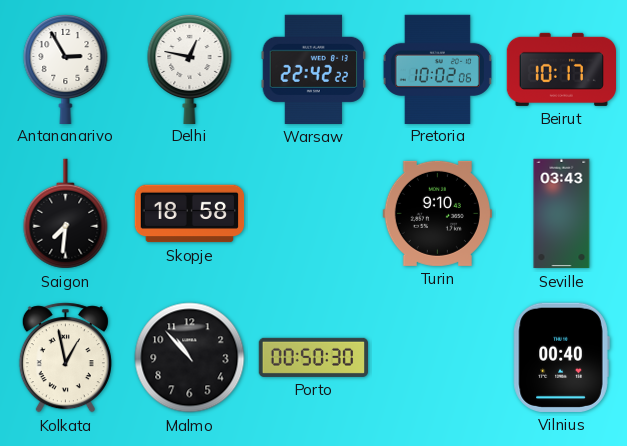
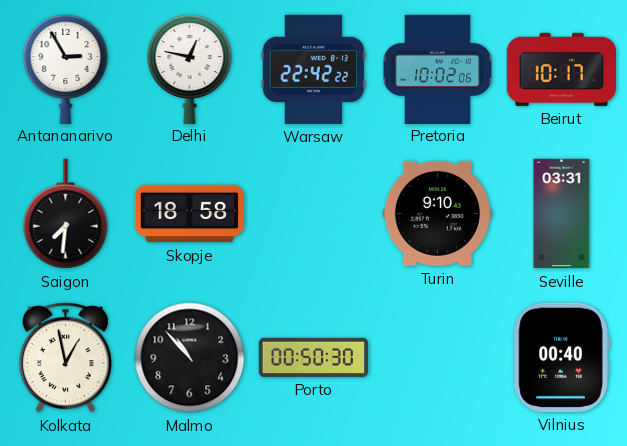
Seville: 03:43 -> 03:31 (562, 214)
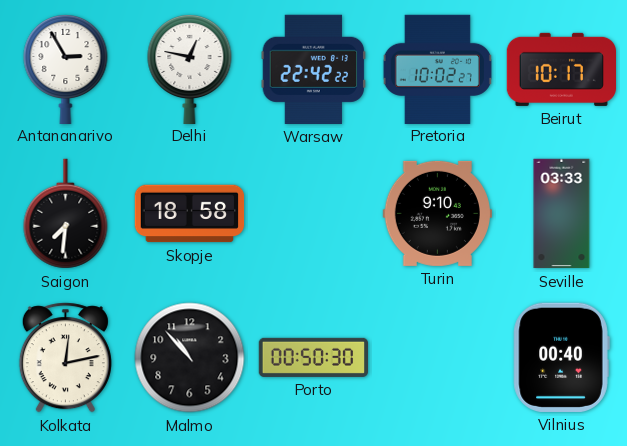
Pretoria: 10:02:06 -> 10:02:27 (437, 69)
Seville: 03:31 -> 03:33 (562, 214)
Kolkata: 12:58 -> 12:13 (65, 358)
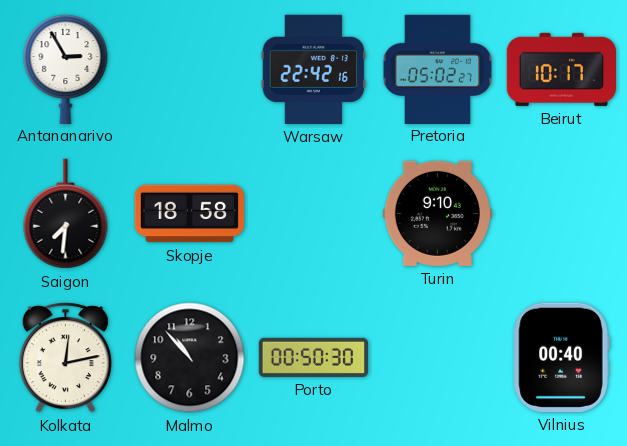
Delhi: 12:47 -> none (190, 68)
Warsaw: 22:42:22 -> 22:42:16 (314, 69)
Pretoria: 10:02 -> 05:02 (437, 69)
Seville: 03:33 -> none (562, 214)
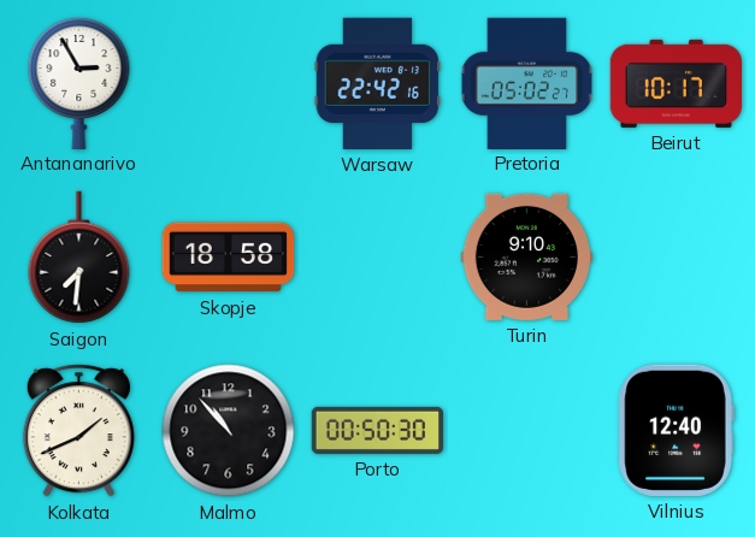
Kolkata: 12:13 -> 1:41 (78, 431)
Vilnius: 00:40 -> 12:40 (676, 430)
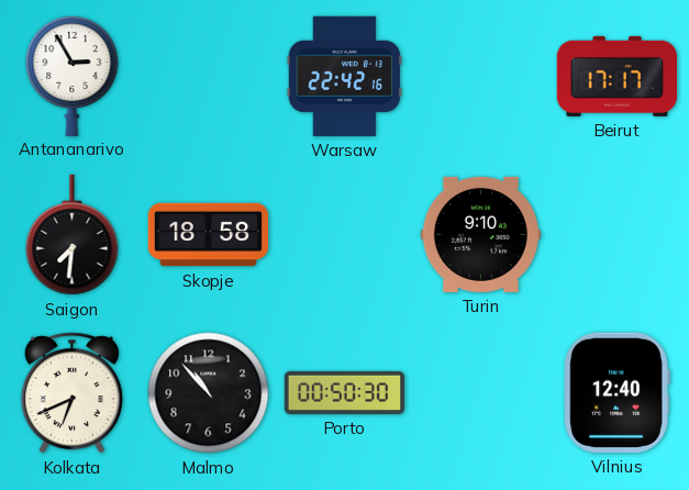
Pretoria: 05:02 -> none (526, 83)
Beirut: 10:17 -> 17:17 (616, 76)
Kolkata: 1:41 -> 6:41 (71, 393)
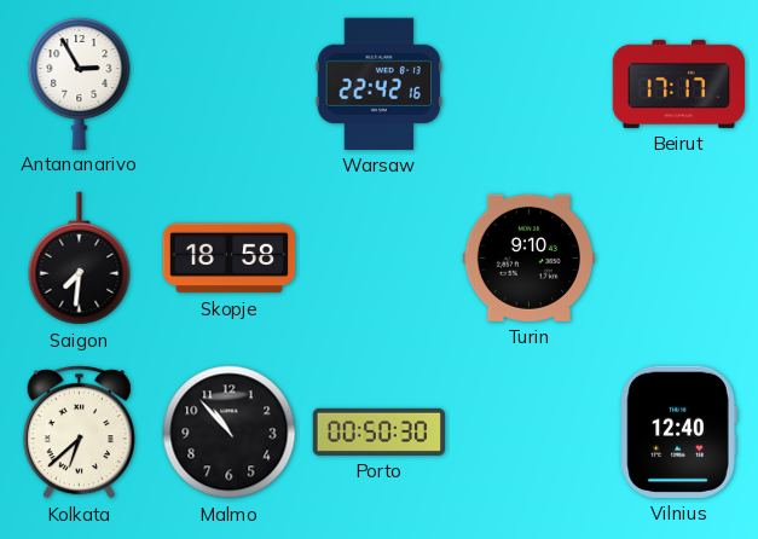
Kolkata: 6:41 -> 6:38 (79, 433)
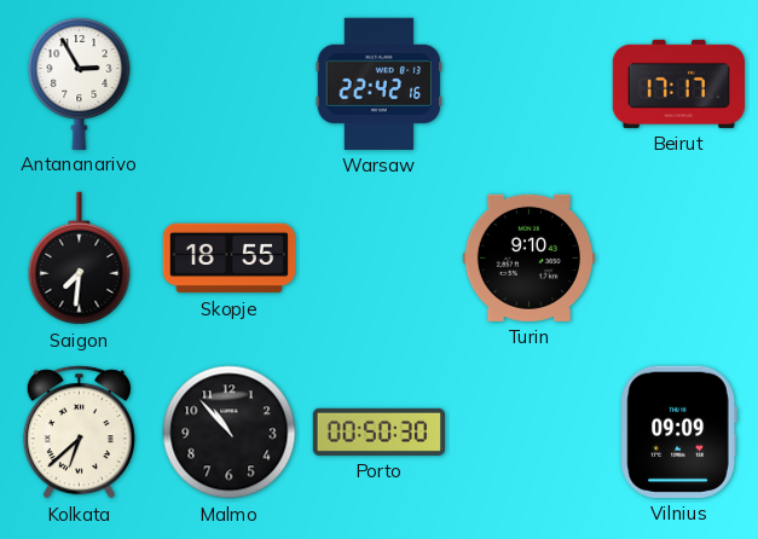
Skopje: 18:58 -> 18:55 (230, 259)
Vilnius: 12:40 -> 09:09 (678, 431)
